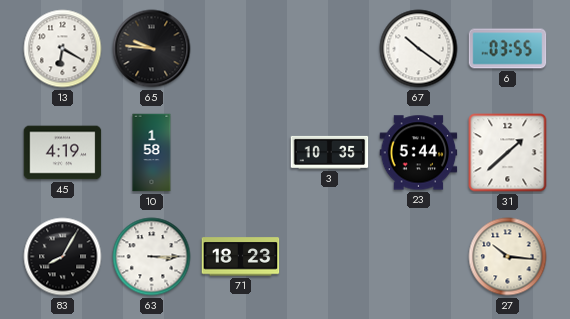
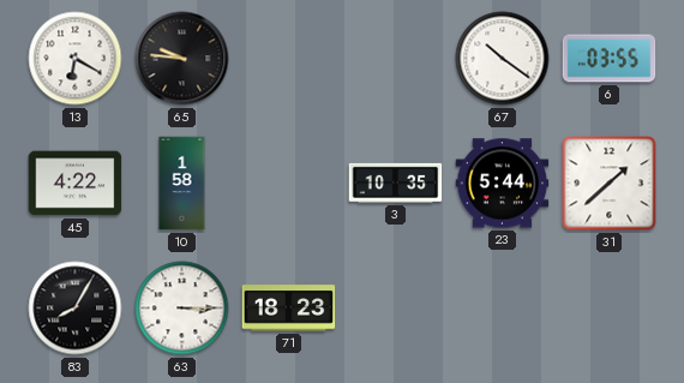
45: 4:19 -> 4:22 (76, 184)
27: 10:16 -> none (508, 257)
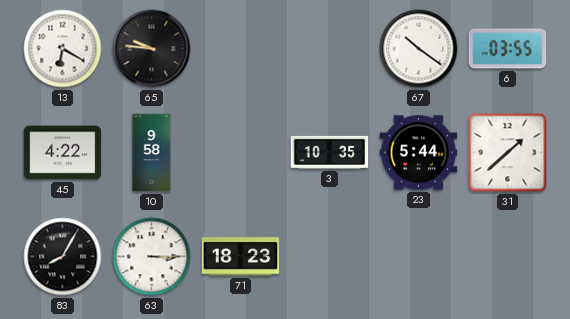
10: 1:58 -> 9:58 (152, 153)
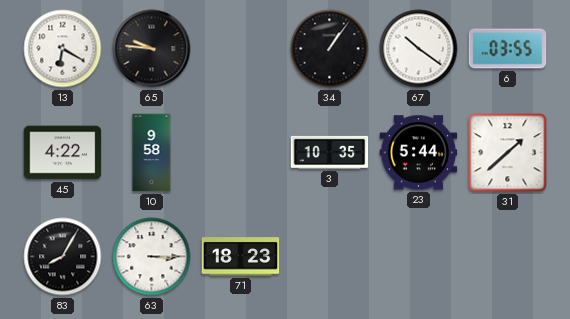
34: none -> 1:06 (330, 49)
